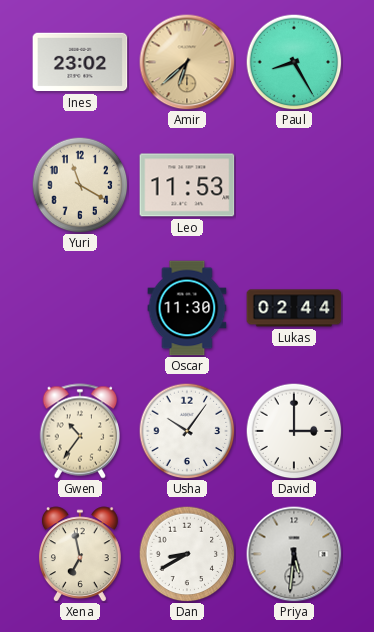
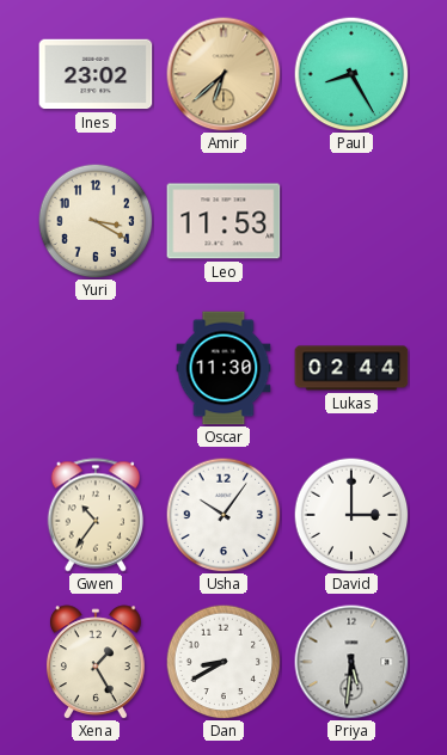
Yuri: 11:20 -> 3:20 (96, 221)
Xena: 6:58 -> 1:25 (96, 662)
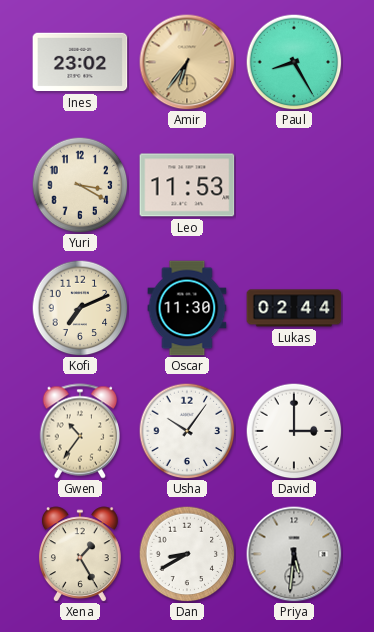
Amir: 6:38 -> 6:36 (187, 62)
Kofi: none -> 7:11 (80, 308)
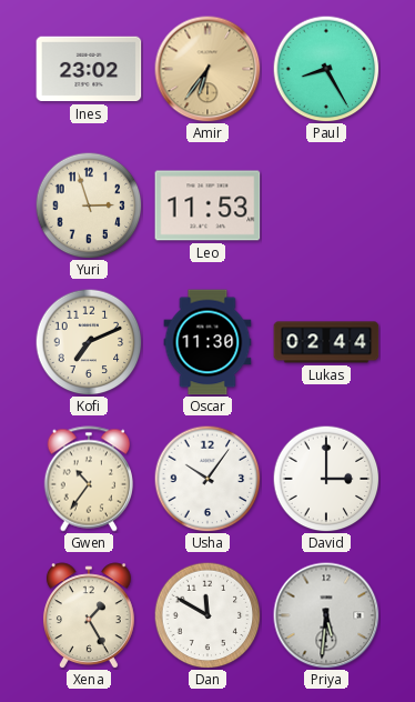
Yuri: 3:20 -> 2:57 (89, 205)
Dan: 8:40 -> 11:50 (207, 615)
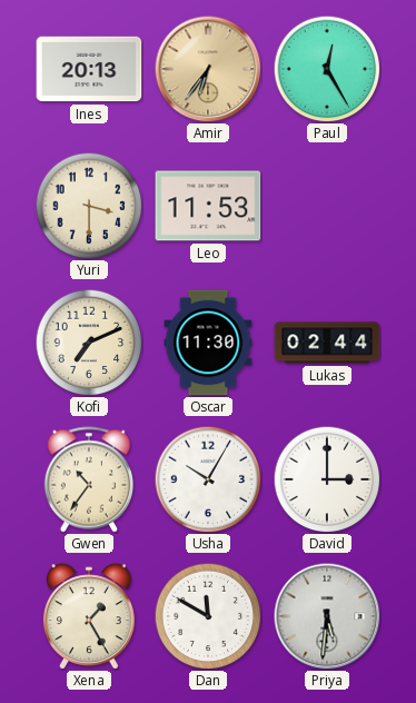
Ines: 23:02 -> 20:13 (89, 69)
Paul: 8:25 -> 12:25 (327, 69)
Yuri: 2:57 -> 3:30 (89, 206)
Usha: 10:06 -> 10:05 (208, 479)
